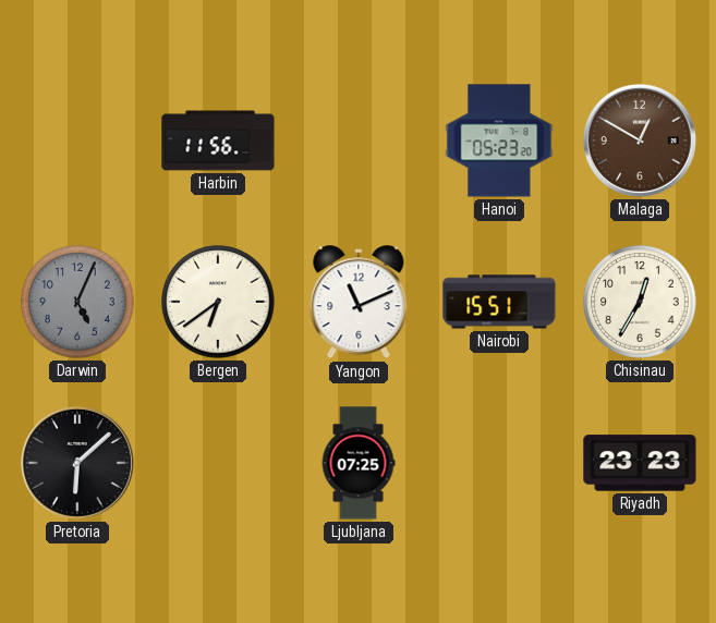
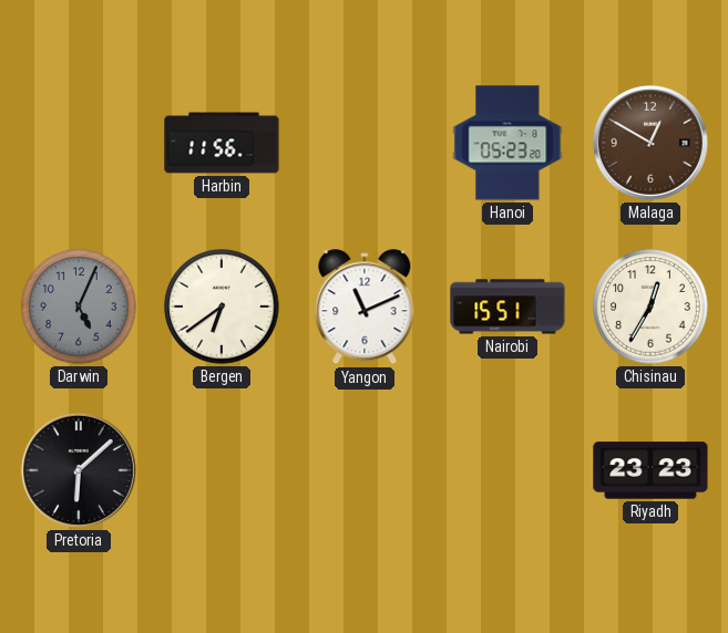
Ljubljana: 07:25 -> none (359, 463)
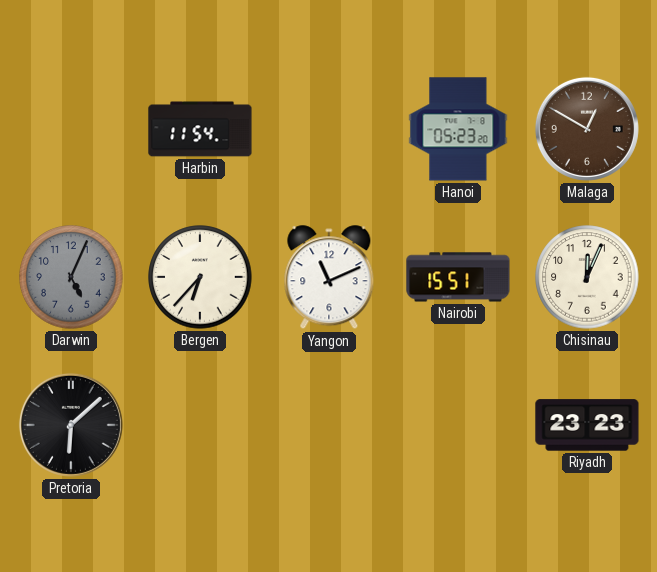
Harbin: 11:56 -> 11:54 (200, 129)
Bergen: 6:39 -> 6:37 (200, 277)
Chisinau: 12:35 -> 12:04 (587, 277)
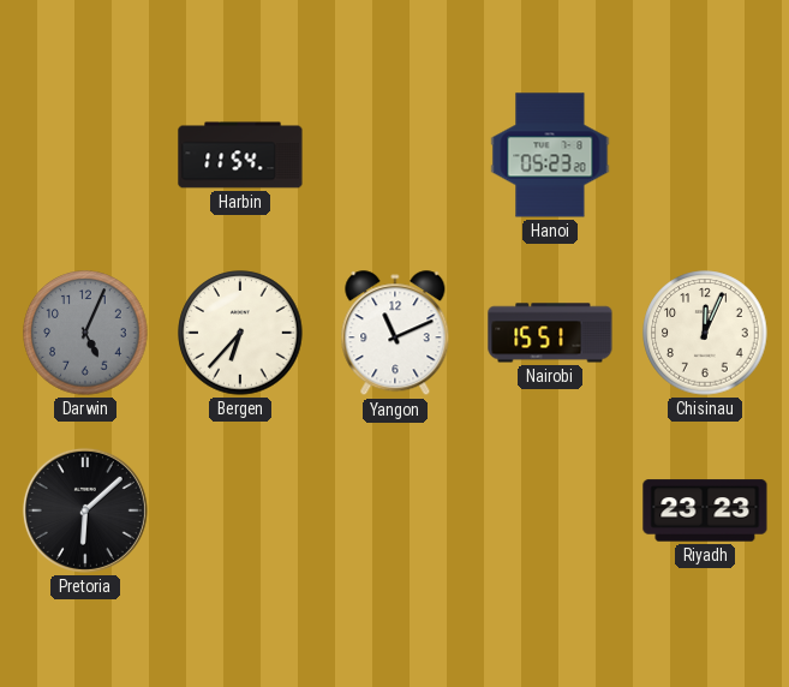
Malaga: 12:50 -> none (587, 129)
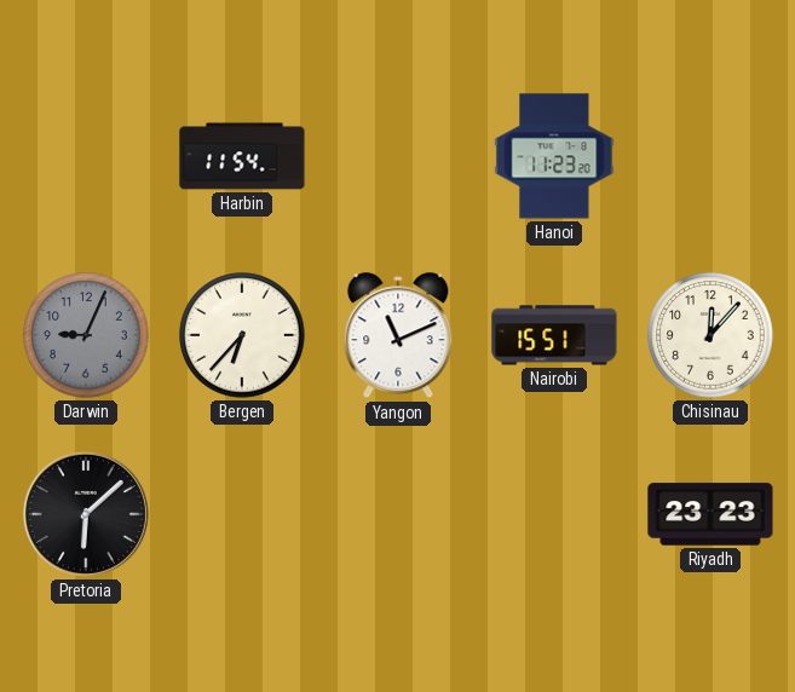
Hanoi: 05:23 -> 11:23 (554, 156)
Darwin: 5:04 -> 9:04 (86, 335)
Chisinau: 12:04 -> 12:07 (710, 335)
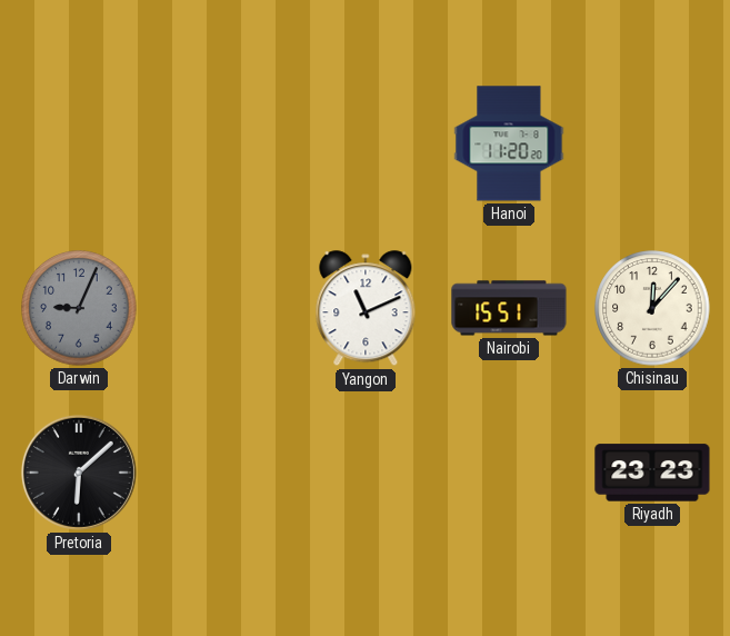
Harbin: 11:54 -> none (242, 156)
Hanoi: 11:23 -> 11:20 (509, 143)
Bergen: 6:37 -> none (242, 335)
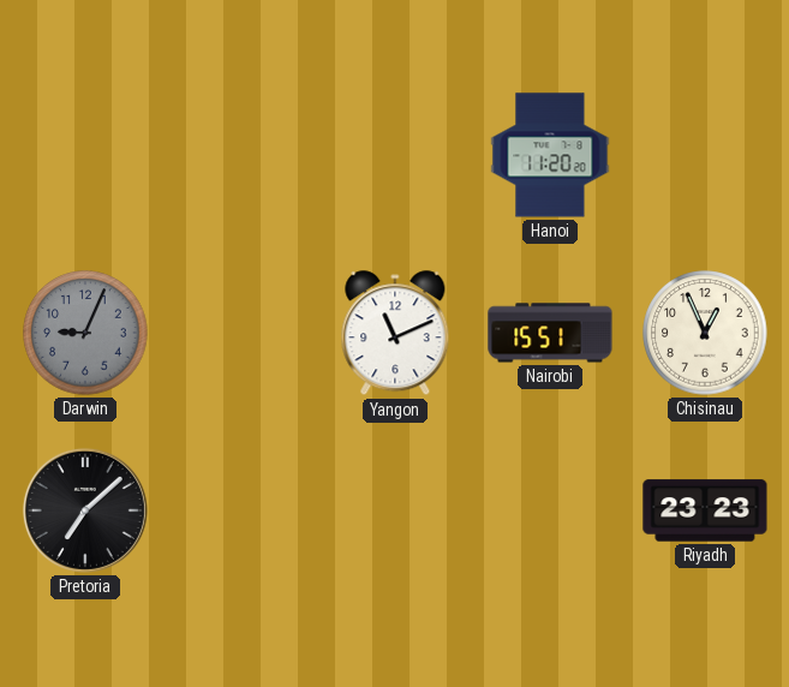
Chisinau: 12:07 -> 12:56 (705, 333)
Pretoria: 6:08 -> 7:08 (85, 510)
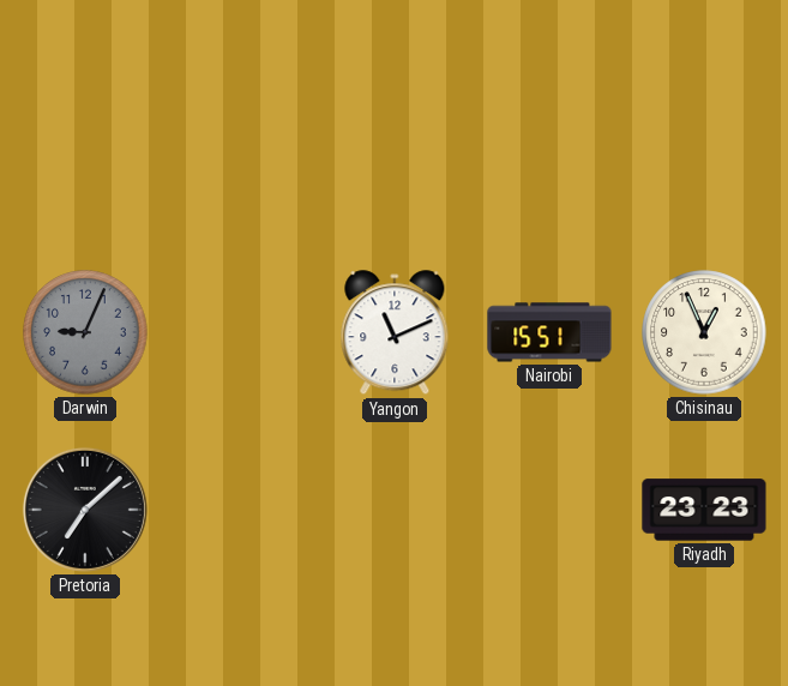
Hanoi: 11:20 -> none (550, 155)
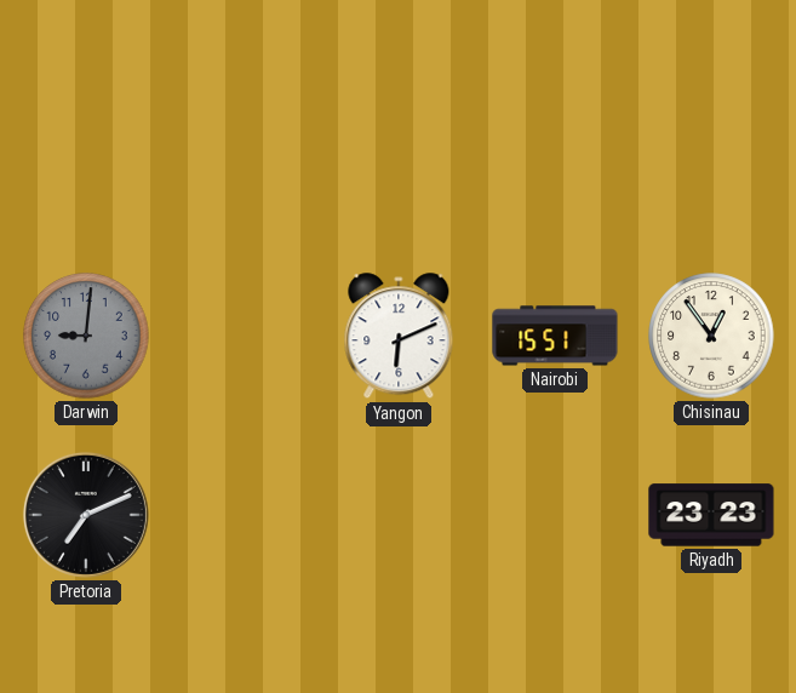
Darwin: 9:04 -> 9:01 (86, 336)
Yangon: 11:11 -> 6:11 (399, 337)
Chisinau: 12:56 -> 12:54 (711, 336)
Pretoria: 7:08 -> 7:11 (86, 515)
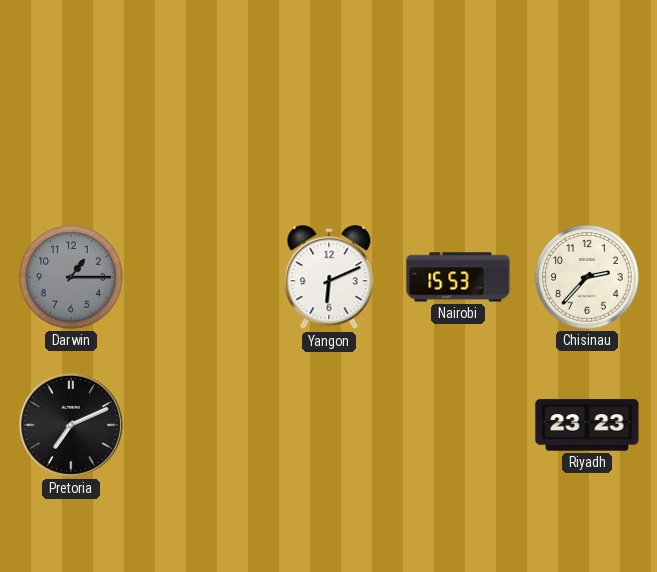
Darwin: 9:01 -> 1:15 (71, 277)
Nairobi: 15:51 -> 15:53 (458, 277)
Chisinau: 12:54 -> 2:37 (587, 277)
